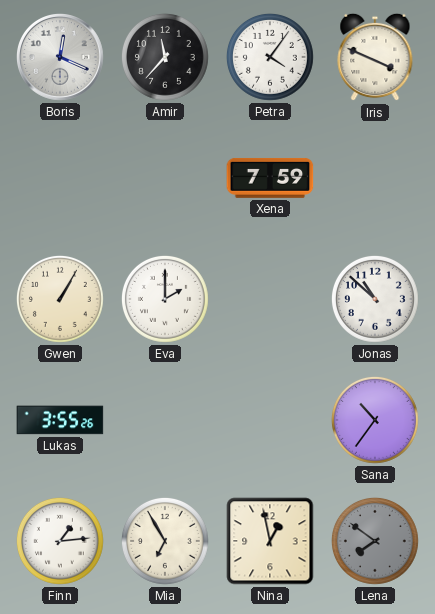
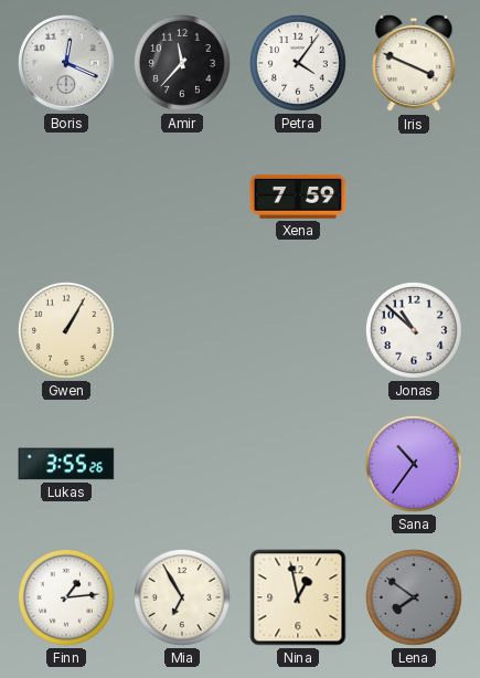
Eva: 2:00 -> none (165, 299)
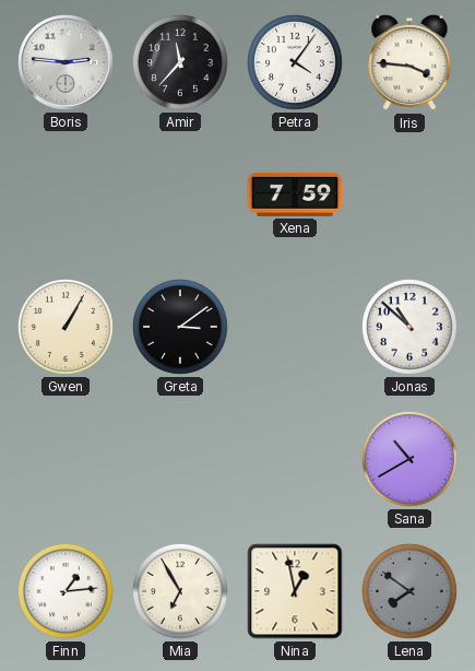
Boris: 12:19 -> 2:46 (67, 63)
Iris: 3:49 -> 3:46 (409, 62)
Greta: none -> 3:09 (180, 327)
Lukas: 3:55 -> none (66, 464)
Sana: 10:36 -> 10:40 (409, 459)
